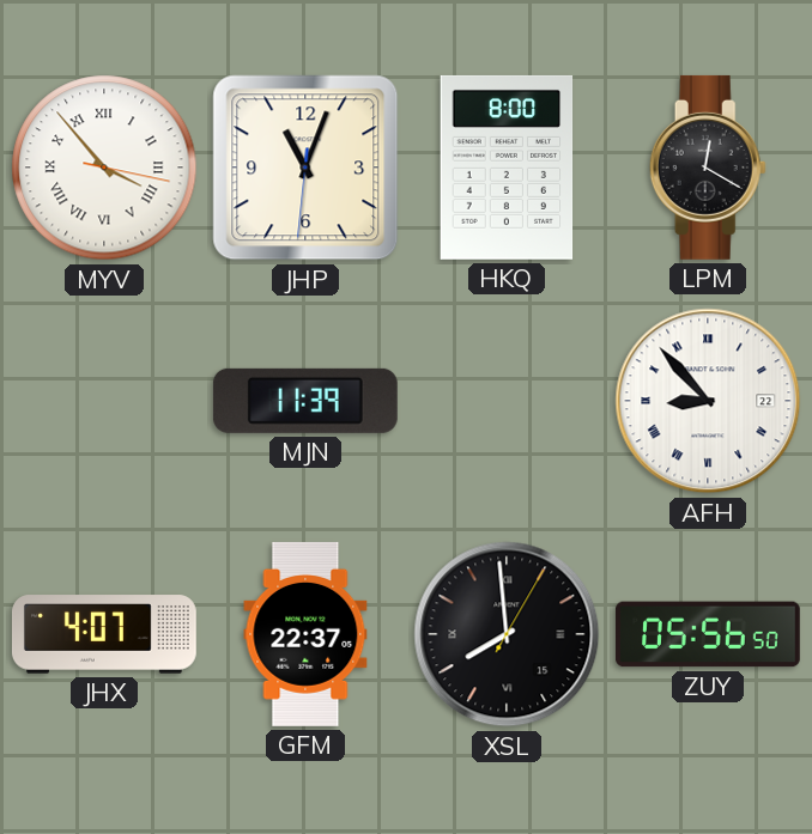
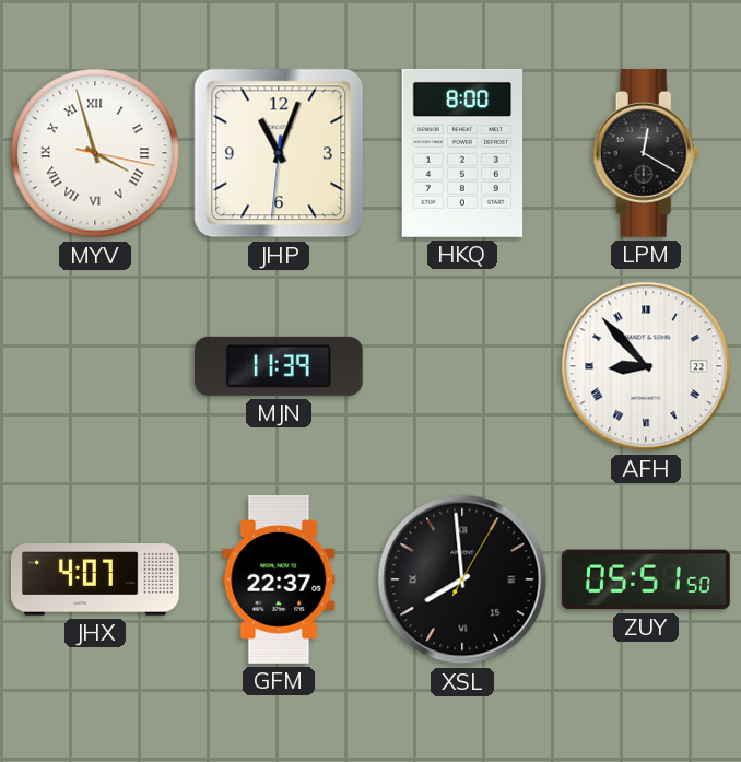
MYV: 3:53 -> 3:57 (95, 153)
ZUY: 05:56 -> 05:51 (646, 579)
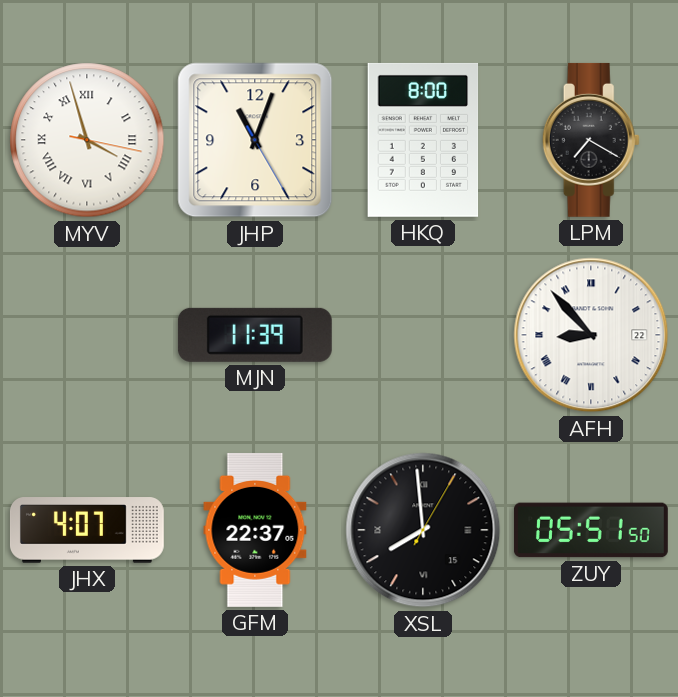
JHP: 11:03:31 -> 11:03:25 (255, 140)
LPM: 12:20 -> 7:20 (591, 140)
